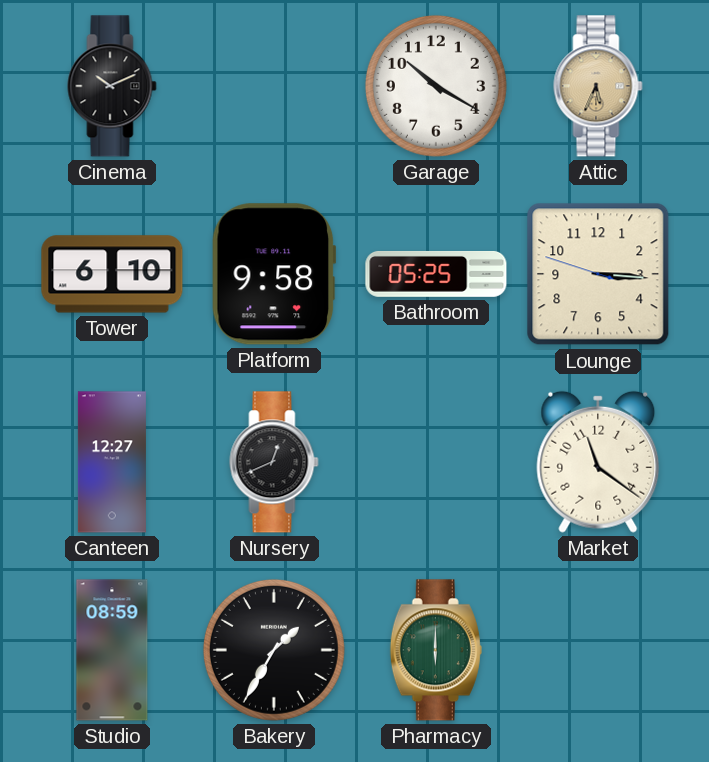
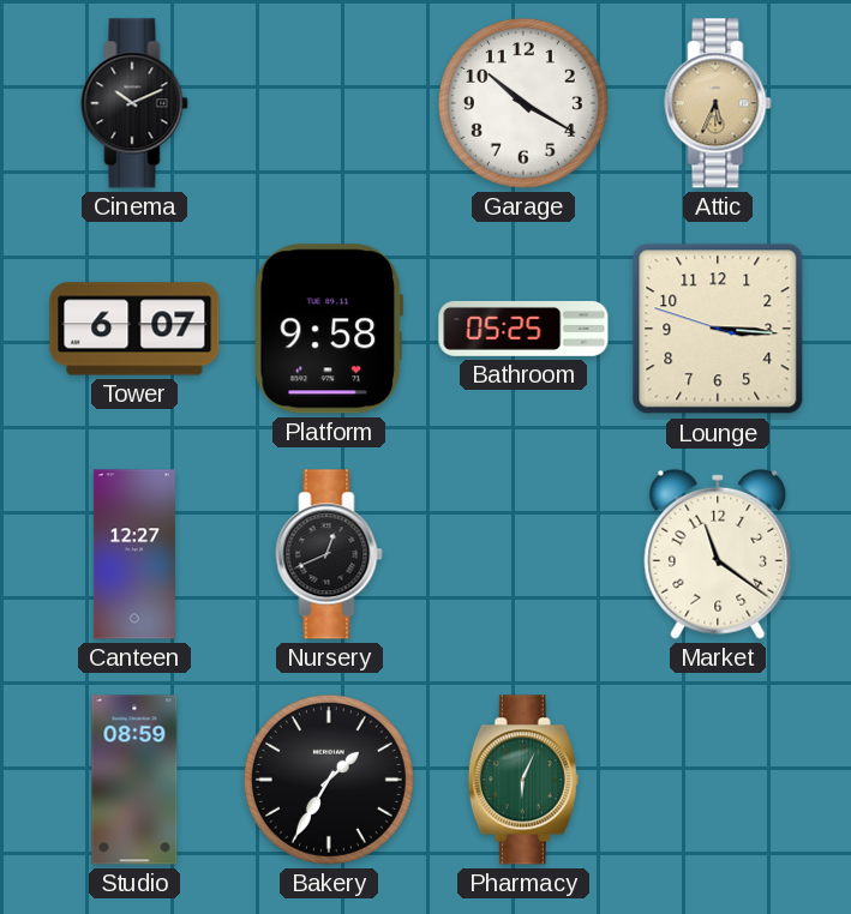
Tower: 6:10 -> 6:07 (134, 329)
Pharmacy: 6:00 -> 6:04 (523, 780)
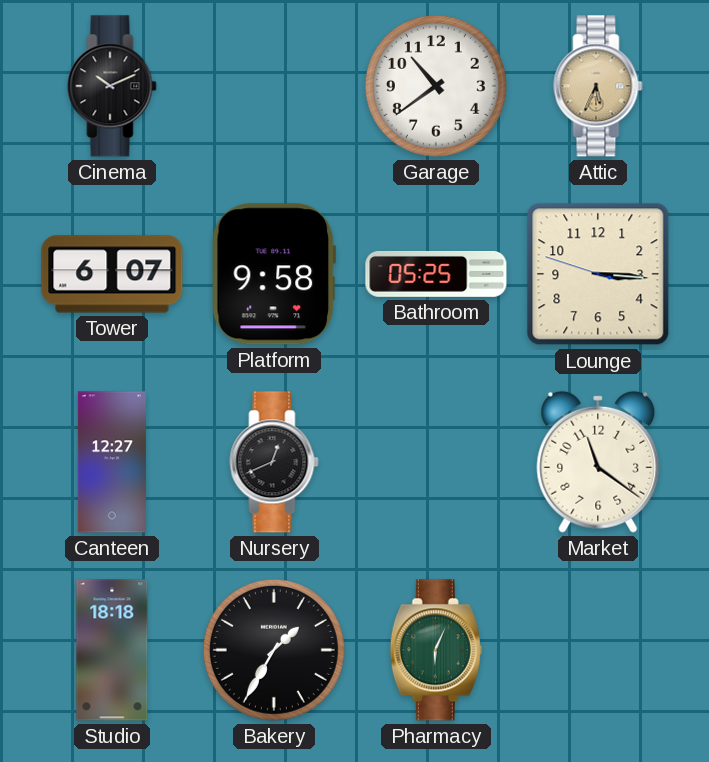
Garage: 10:20 -> 10:39 (436, 86)
Studio: 08:59 -> 18:18 (112, 650)
